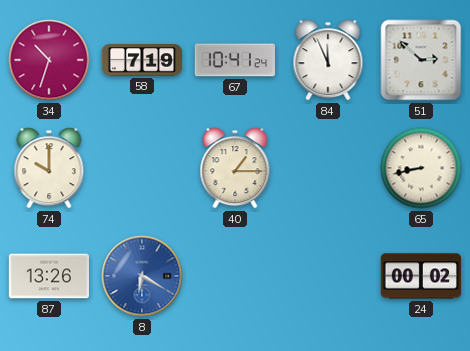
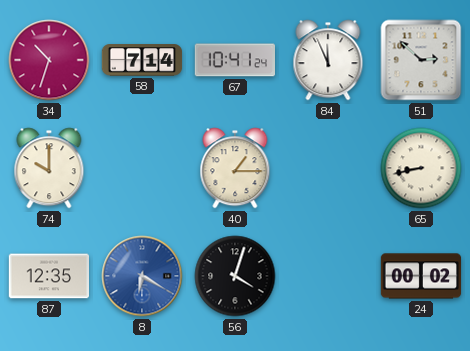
58: 7:19 -> 7:14 (142, 60)
87: 13:26 -> 12:35 (48, 276)
56: none -> 4:03 (235, 276)
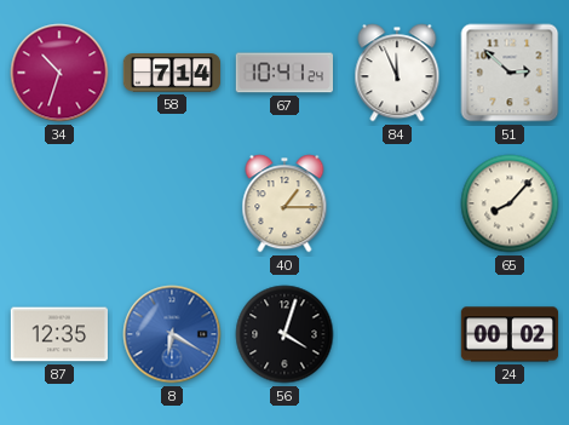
74: 10:00 -> none (49, 168)
65: 8:43 -> 8:07 (510, 203)
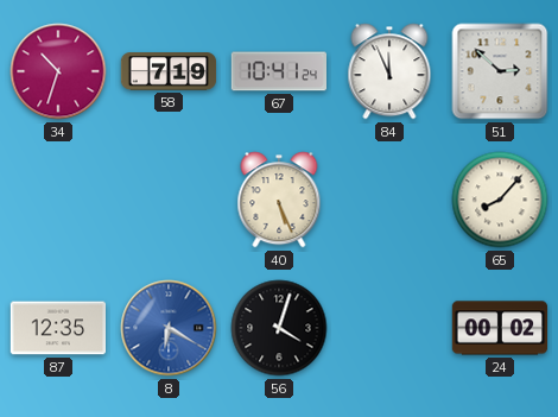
58: 7:14 -> 7:19 (169, 71)
40: 1:15 -> 5:26 (279, 200)
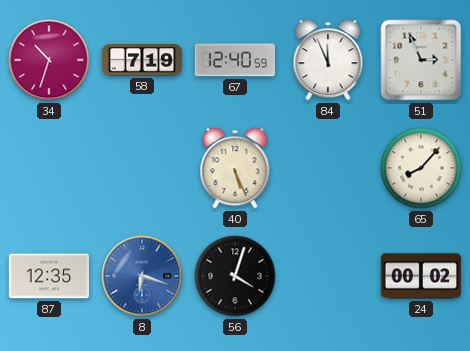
67: 10:41 -> 12:40 (234, 60)
51: 2:52 -> 2:56 (421, 60)
8: 6:20 -> 6:18 (142, 276)
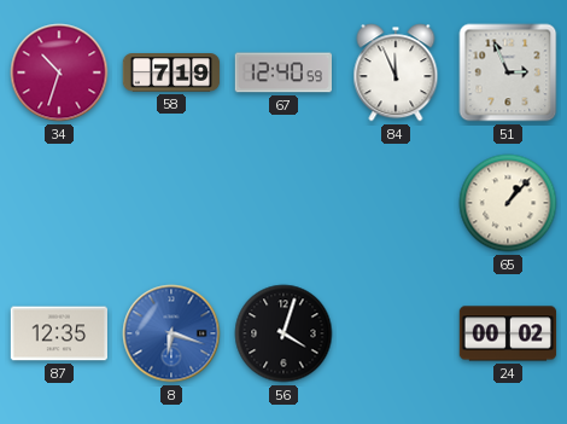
40: 5:26 -> none (235, 168)
65: 8:07 -> 1:07 (508, 203)
